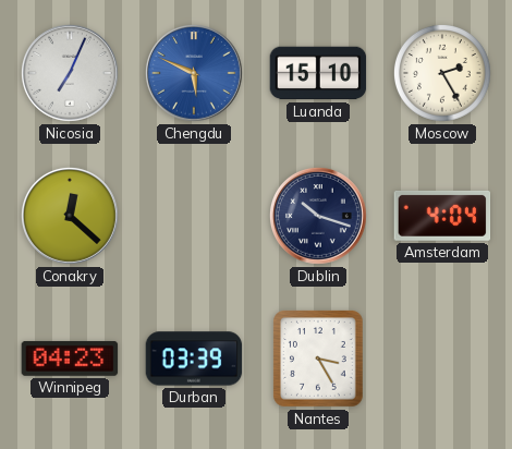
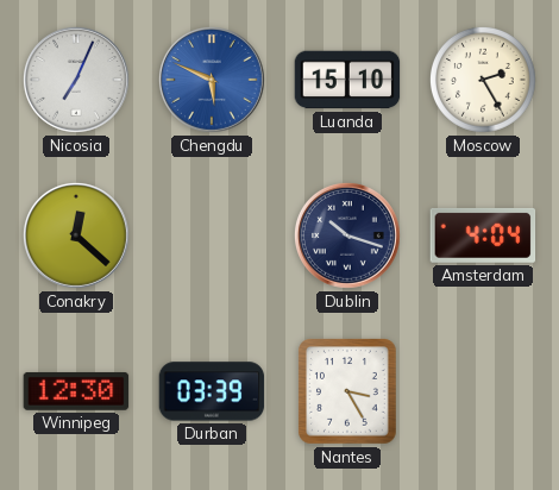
Winnipeg: 04:23 -> 12:30 (76, 391)
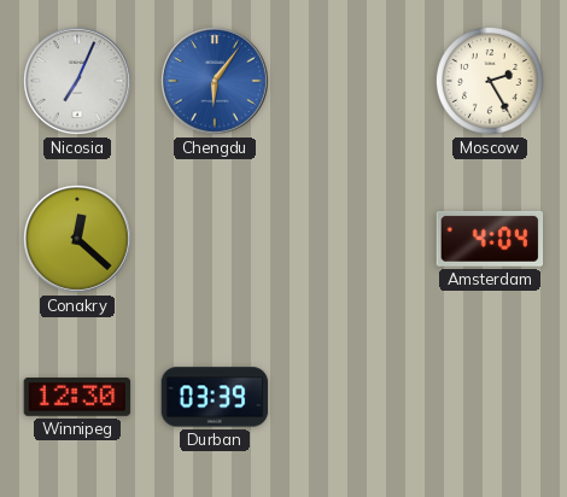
Chengdu: 5:49 -> 6:06 (215, 81)
Luanda: 15:10 -> none (347, 80)
Dublin: 10:18 -> none (347, 235)
Nantes: 3:25 -> none (348, 391)
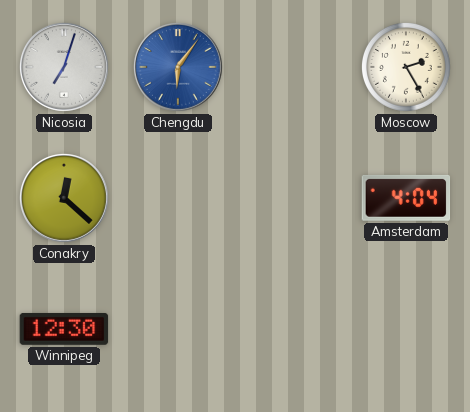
Nicosia: 7:04 -> 7:03 (64, 67)
Durban: 03:39 -> none (215, 397)
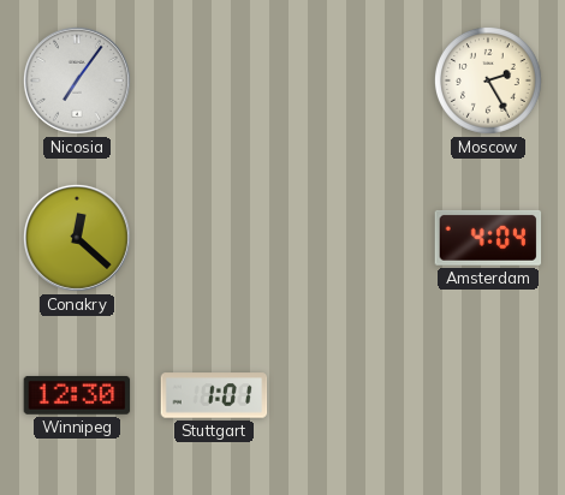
Nicosia: 7:03 -> 7:06 (77, 80)
Chengdu: 6:06 -> none (178, 67)
Stuttgart: none -> 1:01 (214, 395)
